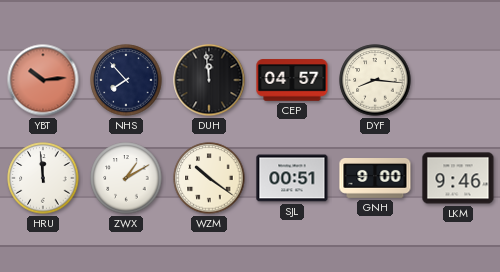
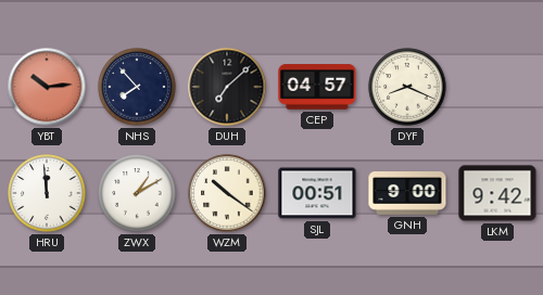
DUH: 11:59 -> 7:08 (227, 87)
DYF: 8:16 -> 8:19 (407, 87)
LKM: 9:46 -> 9:42 (497, 193)
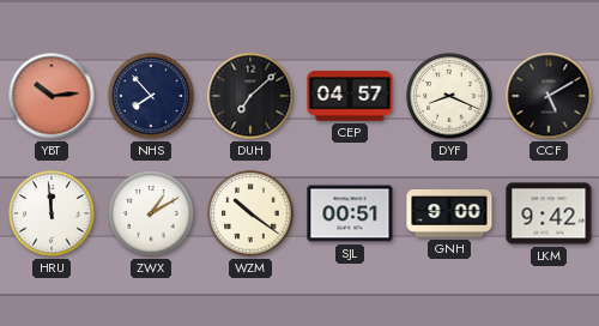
CCF: none -> 5:10 (549, 96)
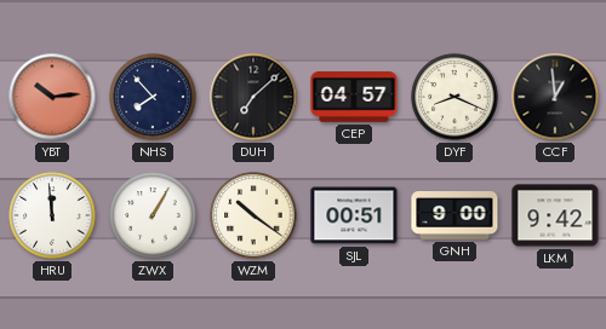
CCF: 5:10 -> 12:59 (555, 97)
ZWX: 1:10 -> 1:05 (153, 215)
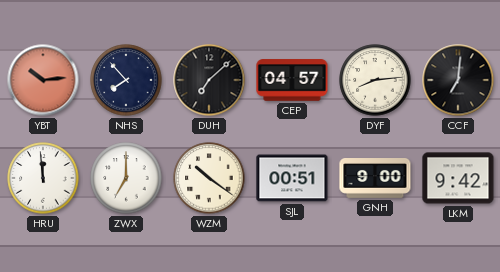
DYF: 8:19 -> 8:14 (375, 80)
CCF: 12:59 -> 7:01 (458, 80)
ZWX: 1:05 -> 7:00 (126, 178)
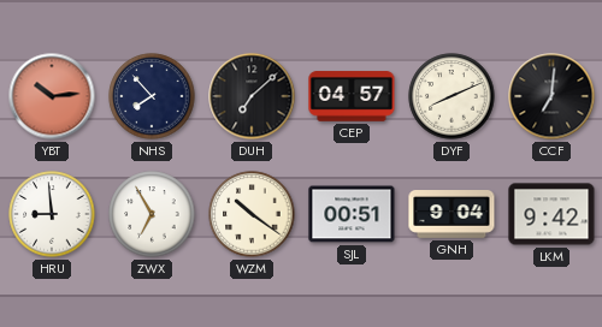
DYF: 8:14 -> 8:11 (451, 96)
HRU: 11:59 -> 8:59 (52, 214)
ZWX: 7:00 -> 6:55 (152, 214)
GNH: 9:00 -> 9:04 (451, 215)
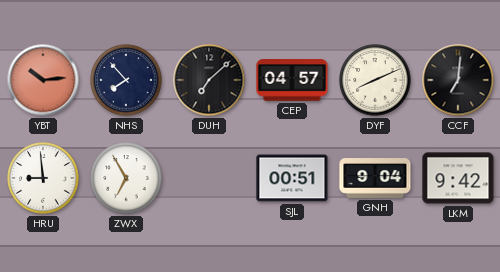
WZM: 10:21 -> none (252, 214)
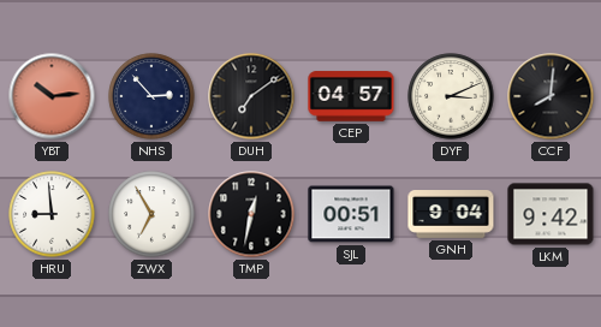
NHS: 7:53 -> 2:53 (151, 96)
DUH: 7:08 -> 7:09 (251, 96)
DYF: 8:11 -> 3:11 (451, 96)
CCF: 7:01 -> 8:01 (551, 96)
TMP: none -> 12:32 (251, 214)
